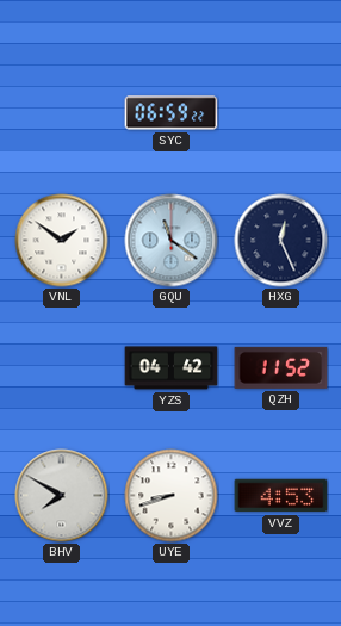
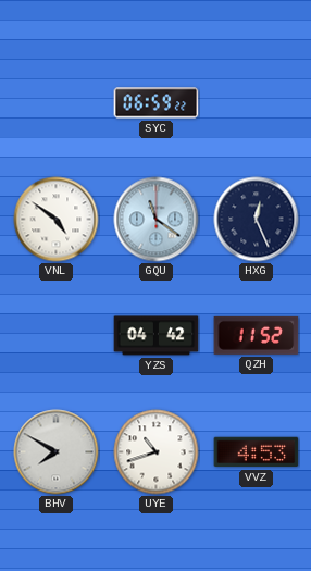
VNL: 1:51 -> 4:51 (57, 220)
UYE: 8:42 -> 10:42 (157, 452)
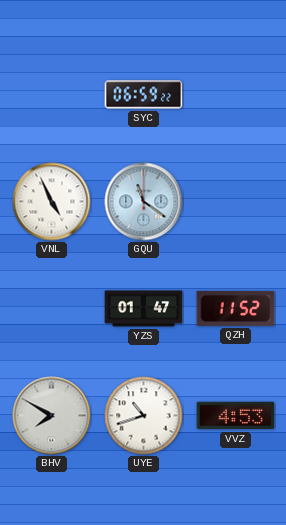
VNL: 4:51 -> 4:56 (52, 202)
HXG: 12:26 -> none (257, 220)
YZS: 04:42 -> 01:47 (144, 309)
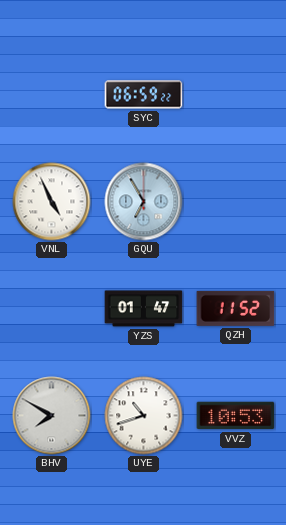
GQU: 11:21 -> 6:55 (144, 202)
VVZ: 4:53 -> 10:53 (236, 416)
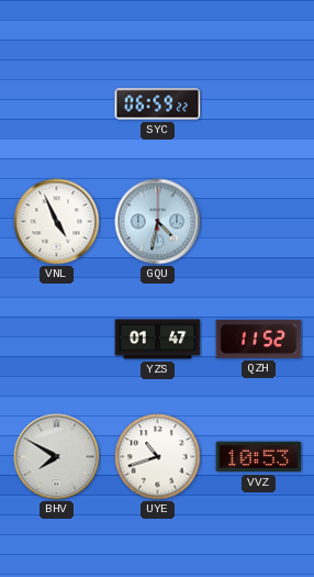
GQU: 6:55 -> 4:32 (158, 222)
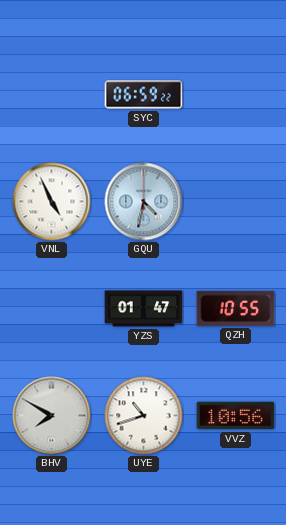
QZH: 11:52 -> 10:55 (236, 308)
VVZ: 10:53 -> 10:56 (236, 416)
